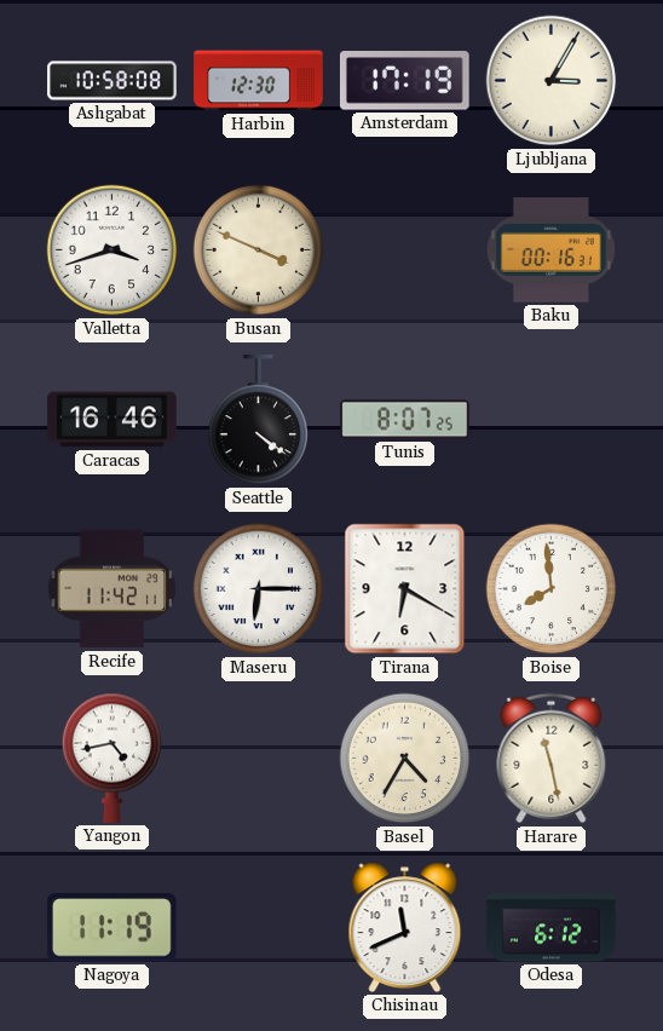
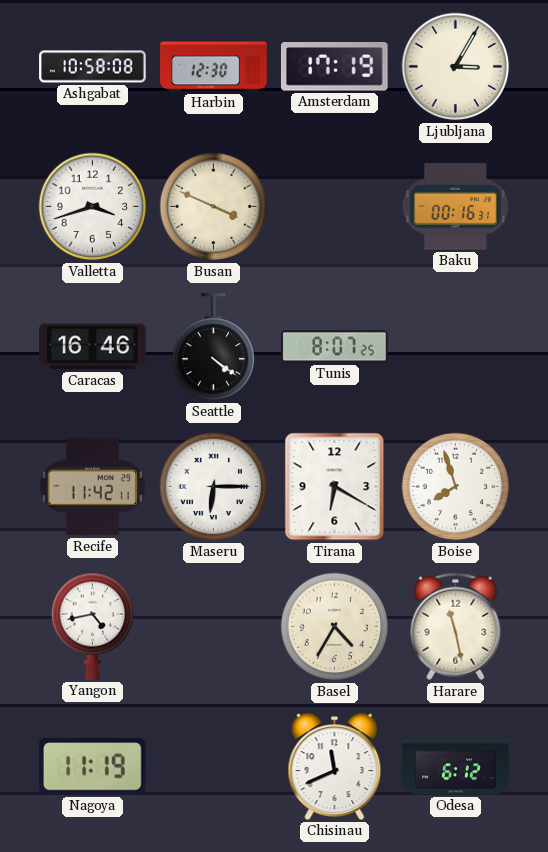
Boise: 7:59 -> 7:57 (456, 487)
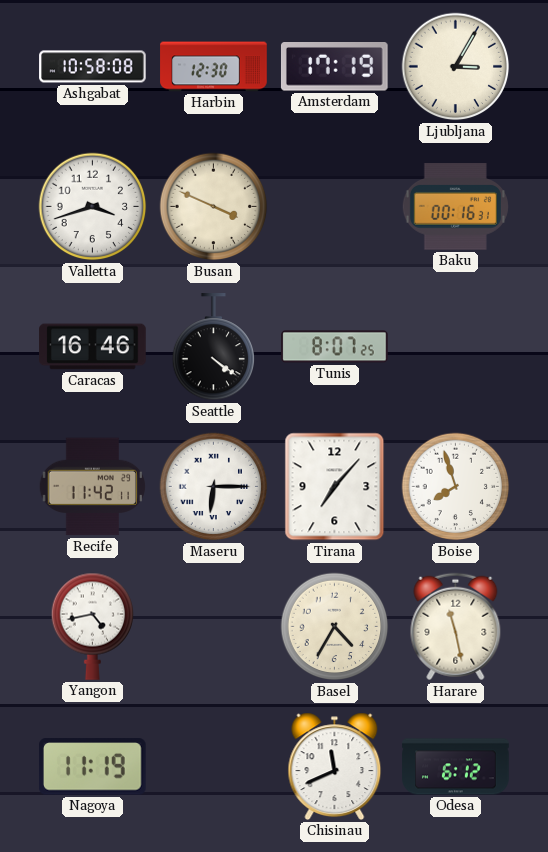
Tirana: 6:20 -> 7:07 (335, 487)
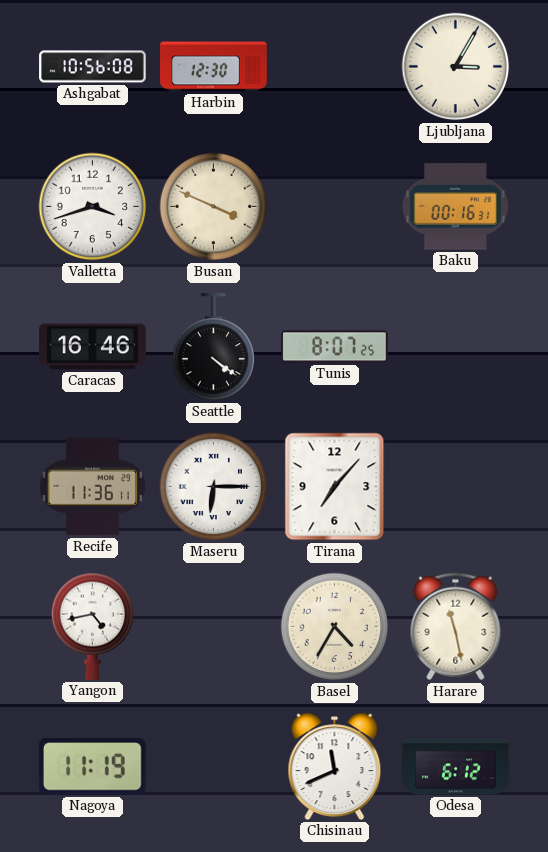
Ashgabat: 10:58 -> 10:56 (93, 67)
Amsterdam: 17:19 -> none (334, 67)
Recife: 11:42 -> 11:36 (92, 487)
Boise: 7:57 -> none (456, 487)
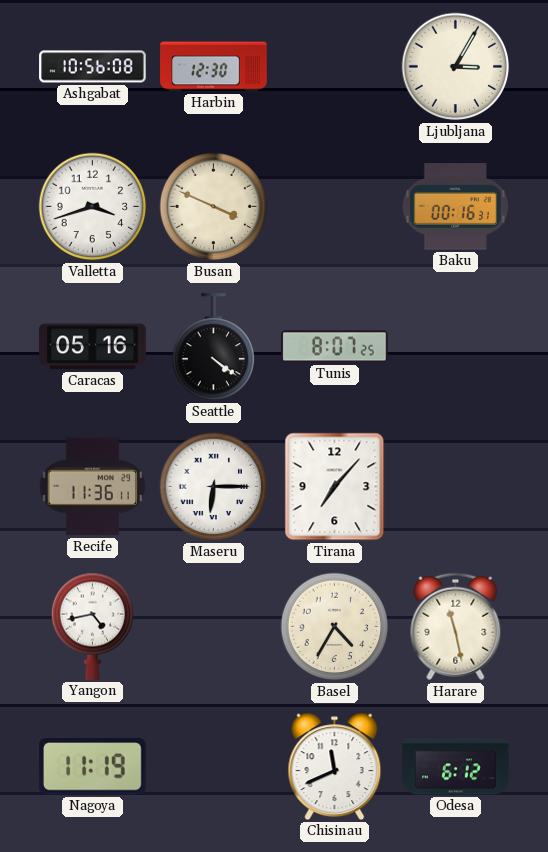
Caracas: 16:46 -> 05:16 (93, 347)
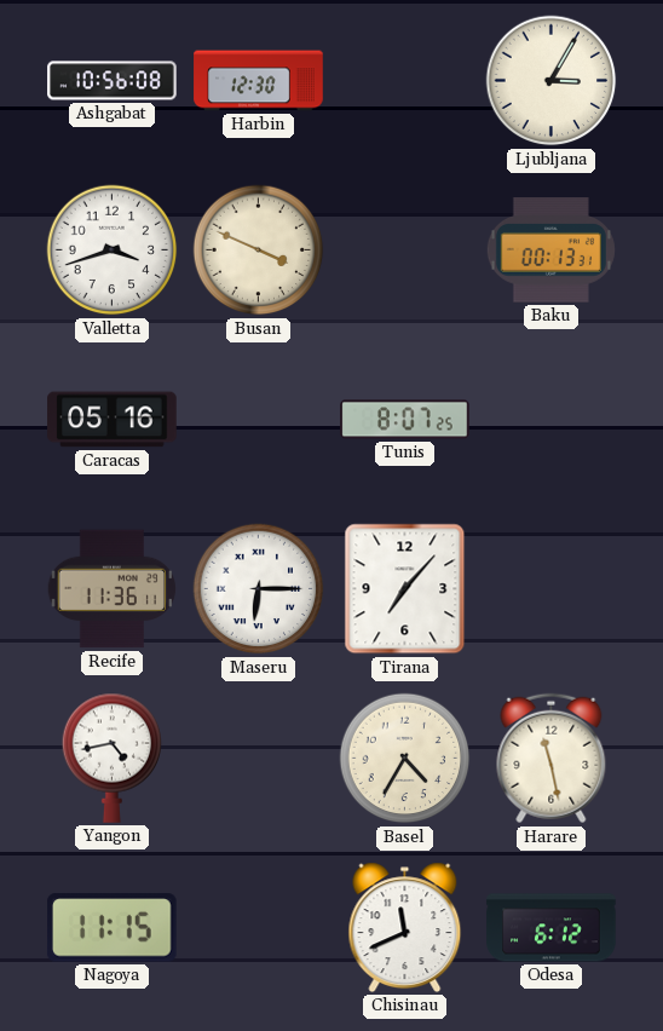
Baku: 00:16 -> 00:13 (550, 250)
Seattle: 4:21 -> none (214, 347)
Nagoya: 11:19 -> 11:15 (111, 928)
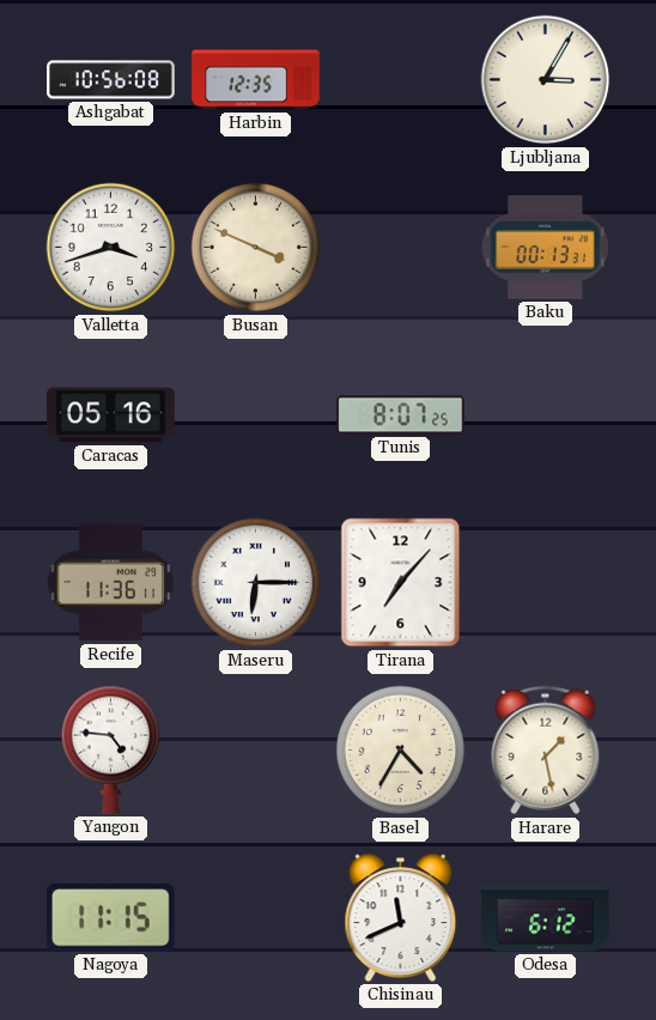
Harbin: 12:30 -> 12:35 (256, 80)
Yangon: 4:43 -> 4:46 (111, 749)
Harare: 11:28 -> 1:28 (546, 751)
